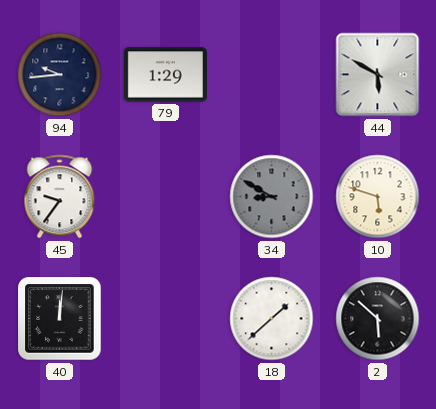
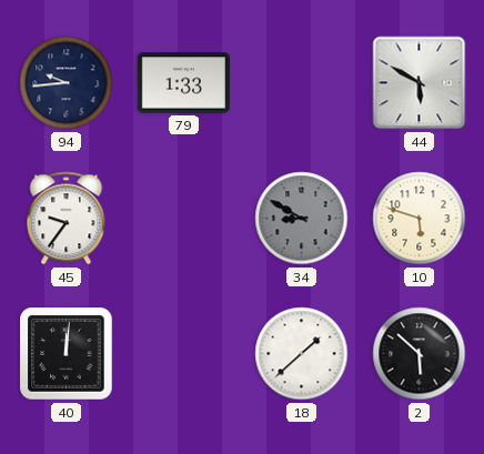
79: 1:29 -> 1:33 (183, 83)
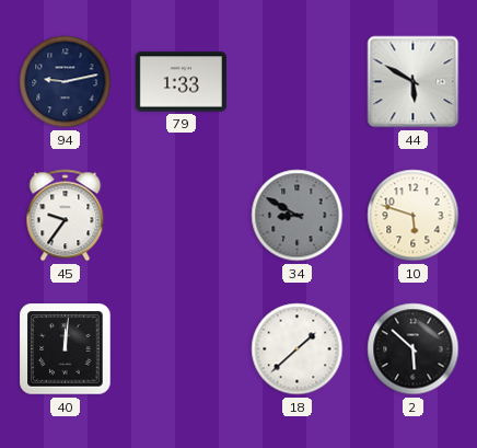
94: 9:44 -> 9:13 (66, 82)
